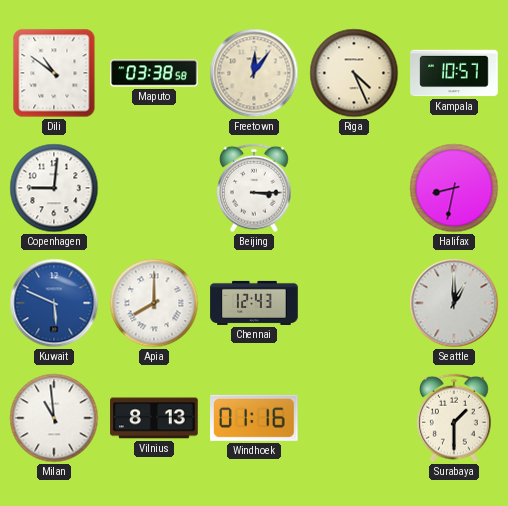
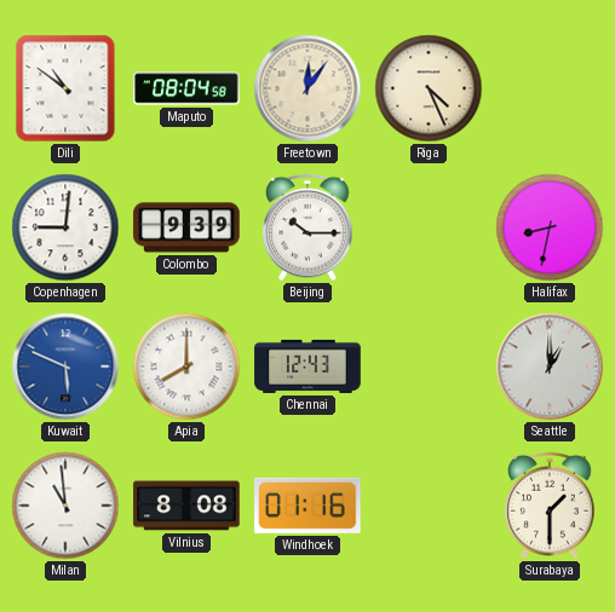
Maputo: 03:38 -> 08:04 (186, 88)
Kampala: 10:57 -> none (454, 73)
Colombo: none -> 9:39 (186, 227)
Beijing: 3:15 -> 10:15 (309, 227)
Vilnius: 8:13 -> 8:08 (186, 506)
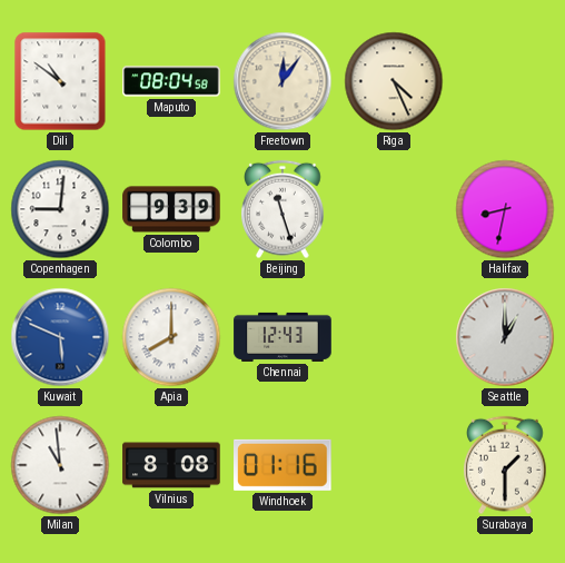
Beijing: 10:15 -> 11:27 (284, 209)
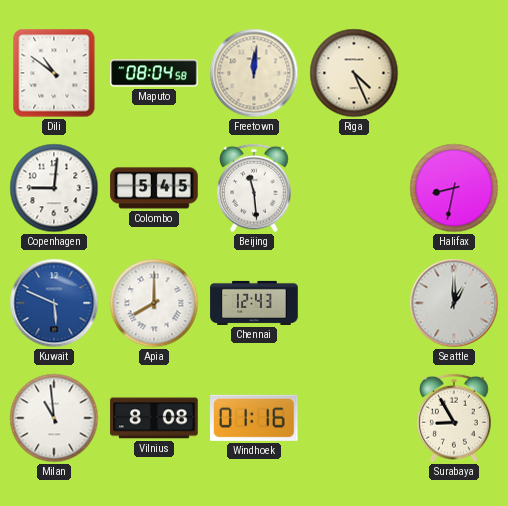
Freetown: 12:06 -> 12:01 (254, 73)
Colombo: 9:39 -> 5:45 (154, 188)
Beijing: 11:27 -> 11:29 (255, 188)
Surabaya: 1:30 -> 8:55 (455, 418)
